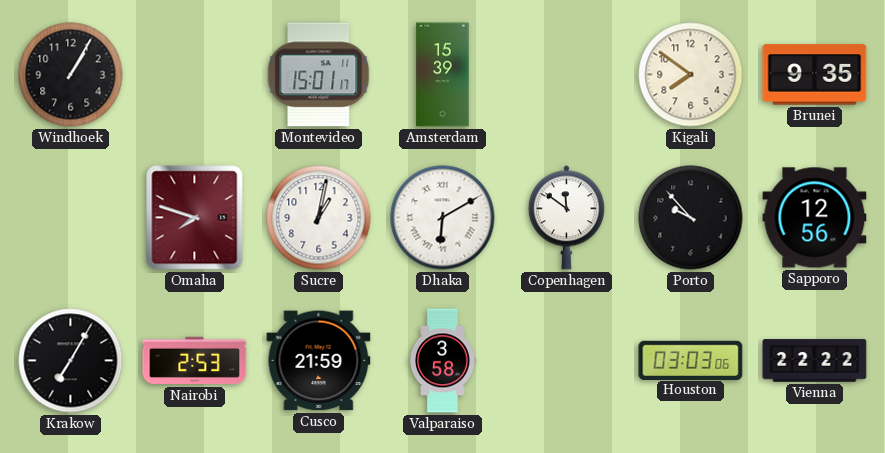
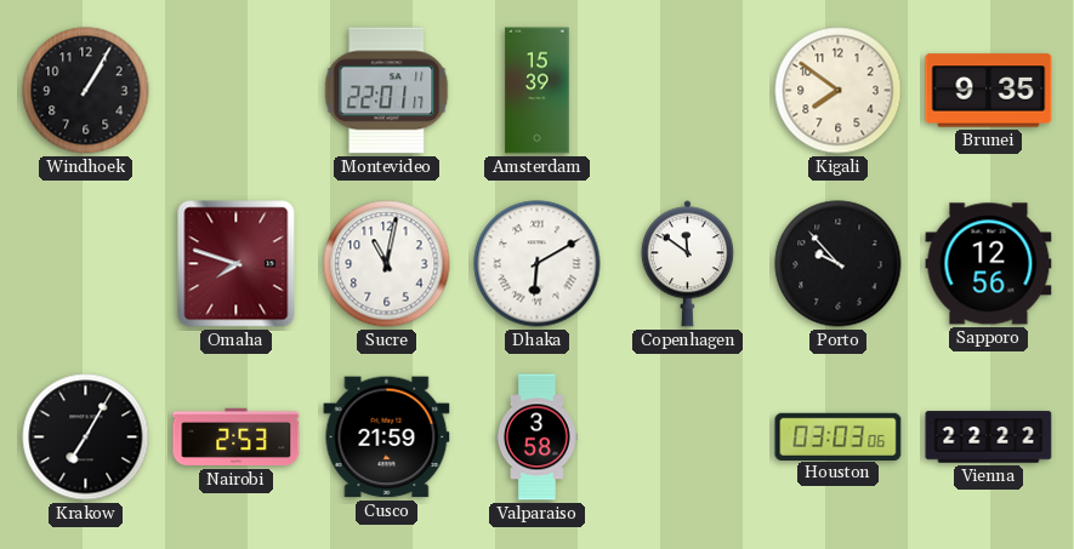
Montevideo: 15:01 -> 22:01 (387, 91)
Sucre: 1:02 -> 11:02 (387, 264)
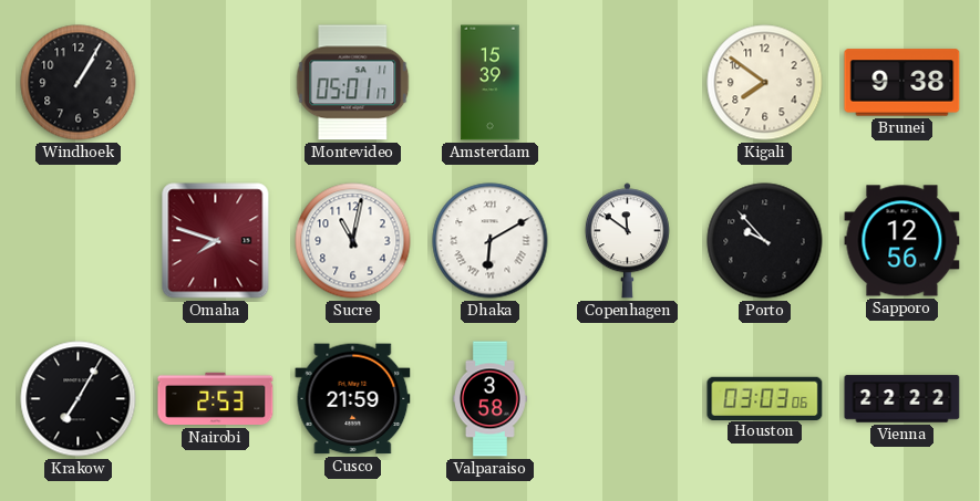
Montevideo: 22:01 -> 05:01 (353, 83)
Brunei: 9:35 -> 9:38 (902, 83)
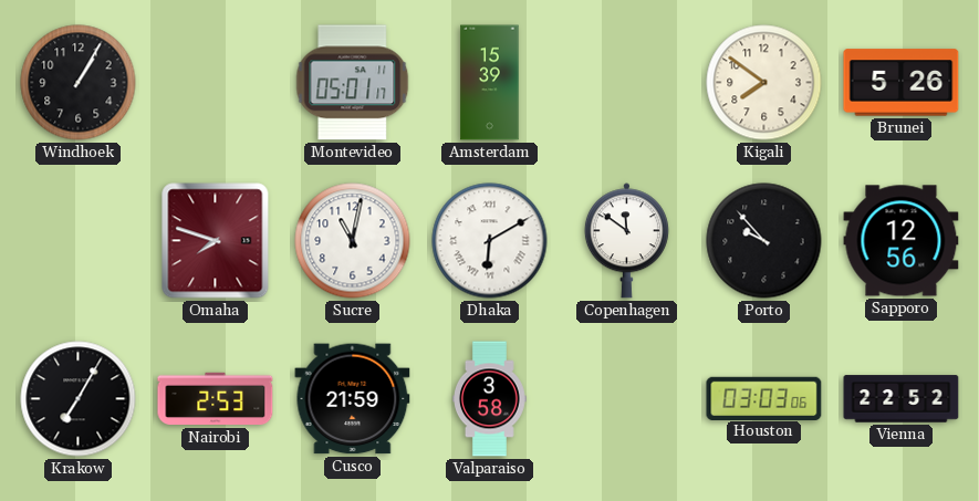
Brunei: 9:38 -> 5:26 (902, 83)
Vienna: 22:22 -> 22:52 (902, 399)
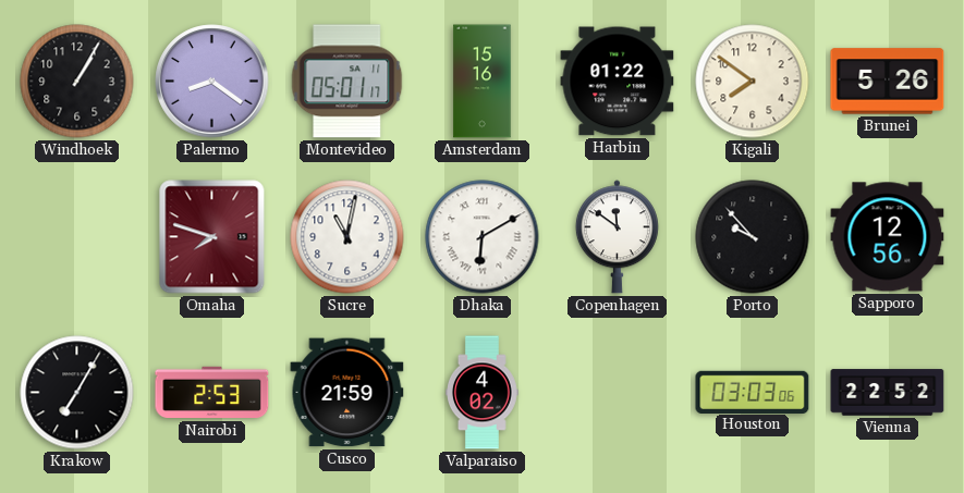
Palermo: none -> 8:21 (212, 82)
Amsterdam: 15:39 -> 15:16 (483, 82)
Harbin: none -> 01:22 (618, 82)
Valparaiso: 3:58 -> 4:02 (483, 393)
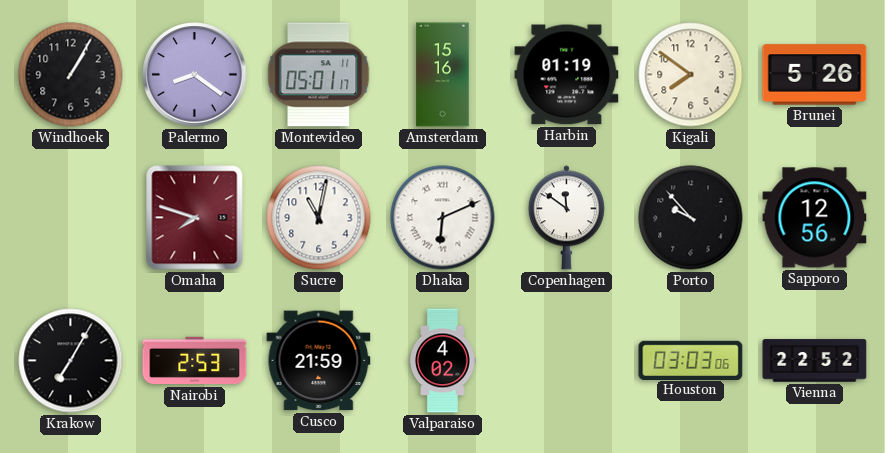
Harbin: 01:22 -> 01:19 (567, 75)
Dhaka: 6:10 -> 6:11 (443, 218)
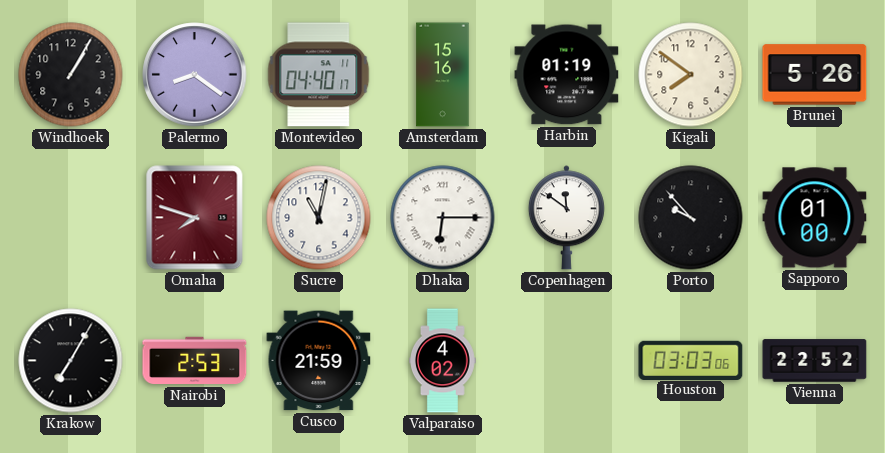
Montevideo: 05:01 -> 04:40 (319, 75)
Dhaka: 6:11 -> 6:15 (443, 218)
Sapporo: 12:56 -> 01:00 (815, 218)
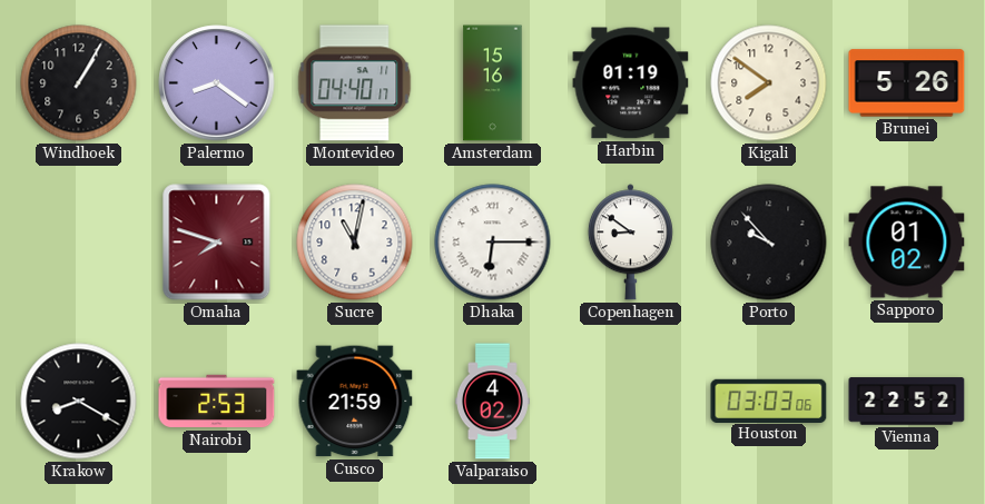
Copenhagen: 11:51 -> 8:51 (630, 243)
Sapporo: 01:00 -> 01:02 (907, 243)
Krakow: 7:05 -> 8:20 (79, 402)
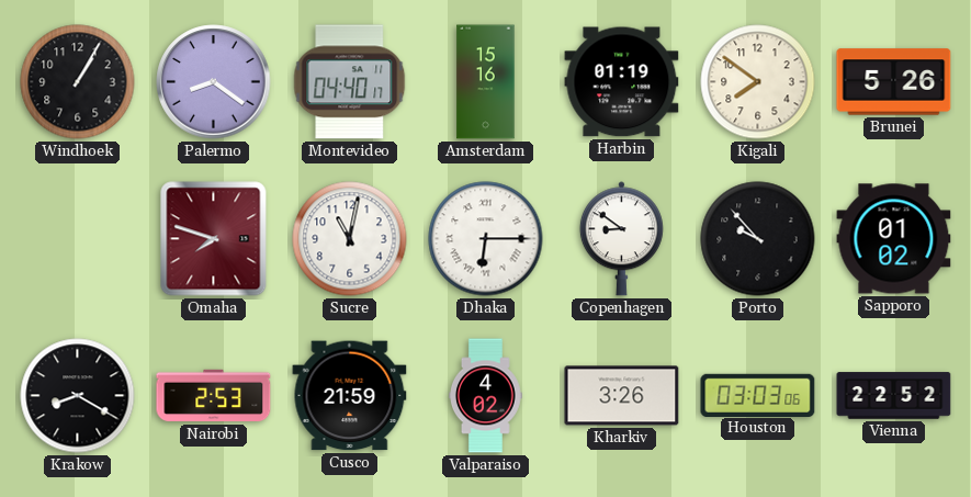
Kharkiv: none -> 3:26 (622, 396)
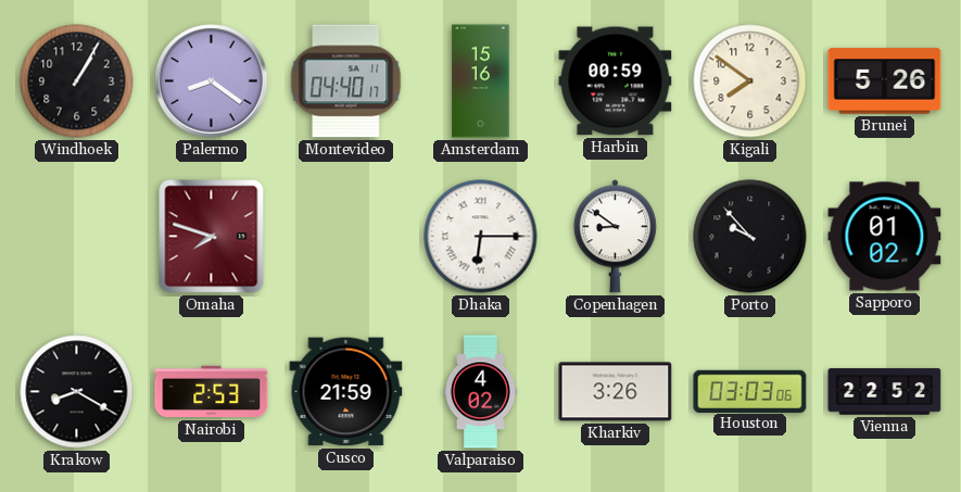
Harbin: 01:19 -> 00:59 (616, 81)
Sucre: 11:02 -> none (350, 239)
